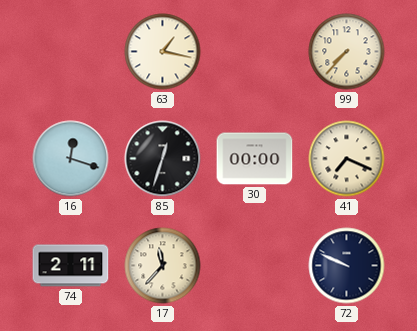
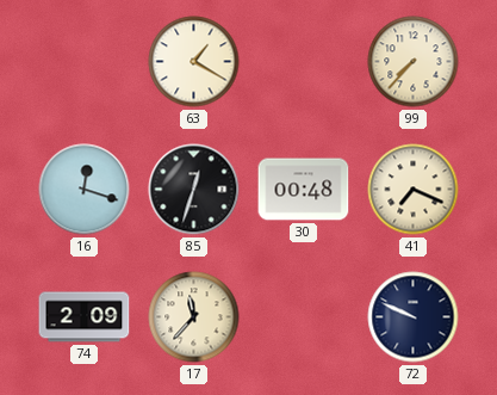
63: 1:17 -> 1:20 (194, 62)
30: 00:00 -> 00:48 (304, 190)
74: 2:11 -> 2:09 (85, 317)
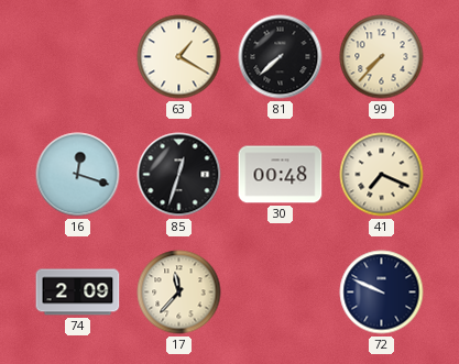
81: none -> 7:38 (281, 57)
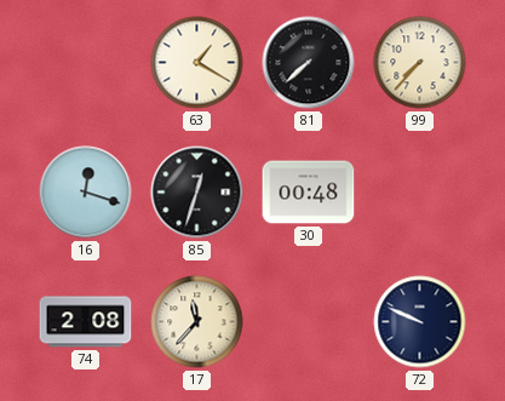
41: 7:19 -> none (382, 175)
74: 2:09 -> 2:08 (86, 322)
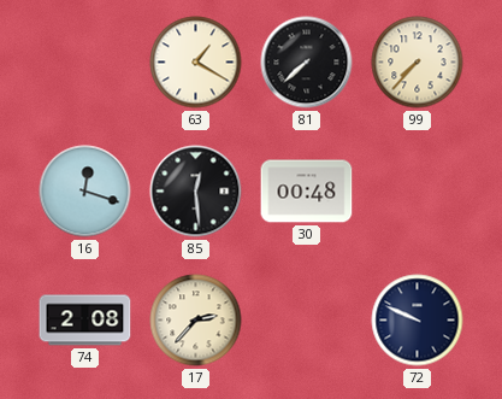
85: 12:33 -> 12:29 (196, 192)
17: 11:37 -> 2:37 (196, 321)
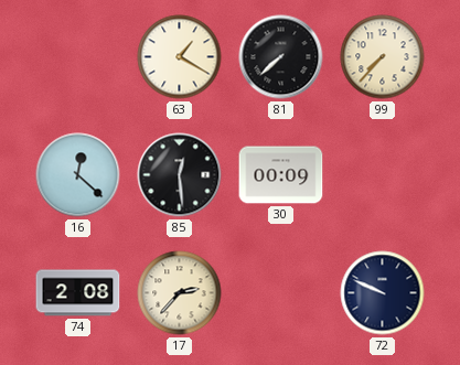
16: 12:18 -> 12:22 (78, 175)
30: 00:48 -> 00:09 (281, 175)
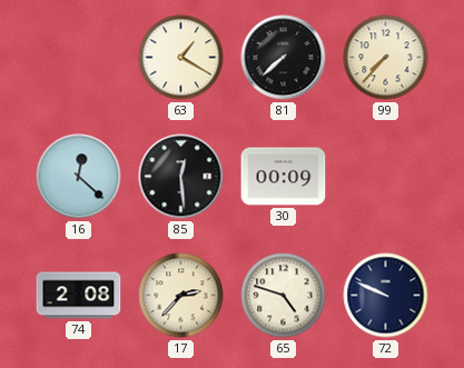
65: none -> 4:48 (284, 296)
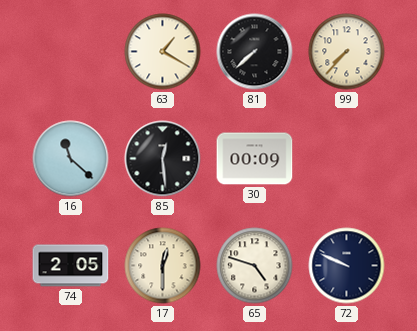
16: 12:22 -> 11:22 (71, 159)
74: 2:08 -> 2:05 (71, 266)
17: 2:37 -> 12:30 (163, 266)
